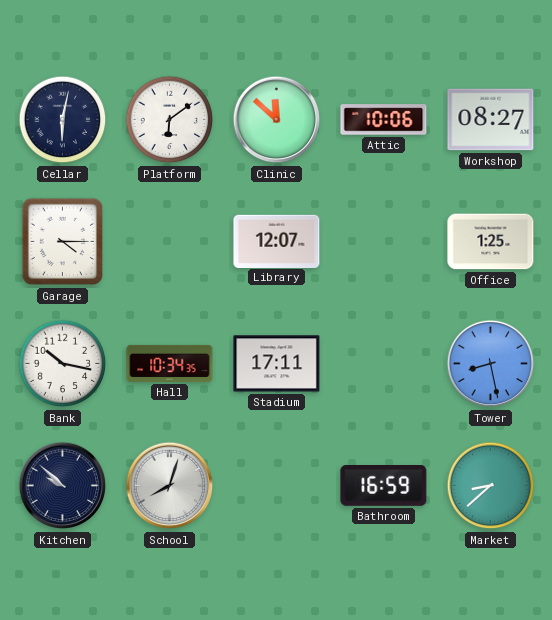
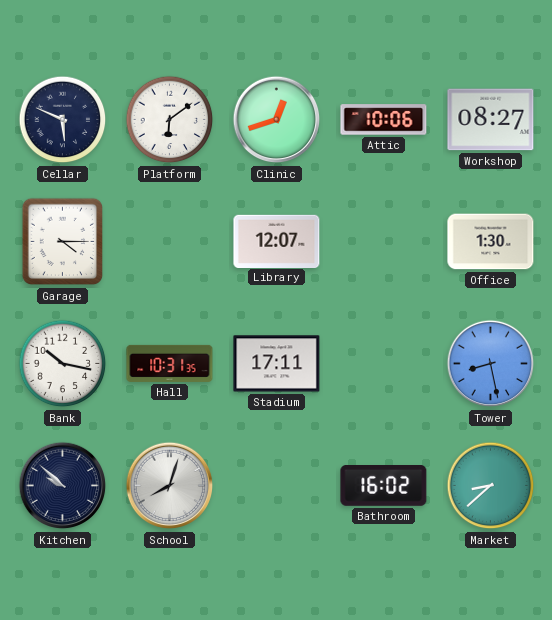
Cellar: 6:02 -> 5:49 (63, 120)
Clinic: 11:52 -> 12:42 (277, 120)
Office: 1:25 -> 1:30 (491, 242)
Hall: 10:34 -> 10:31 (170, 363)
Bathroom: 16:59 -> 16:02 (384, 486)
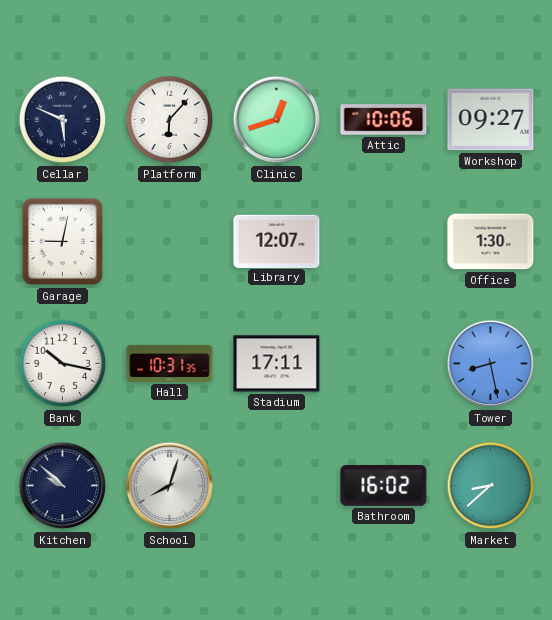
Platform: 6:09 -> 6:07 (170, 120)
Workshop: 08:27 -> 09:27 (491, 120)
Garage: 4:15 -> 9:02 (62, 242)
